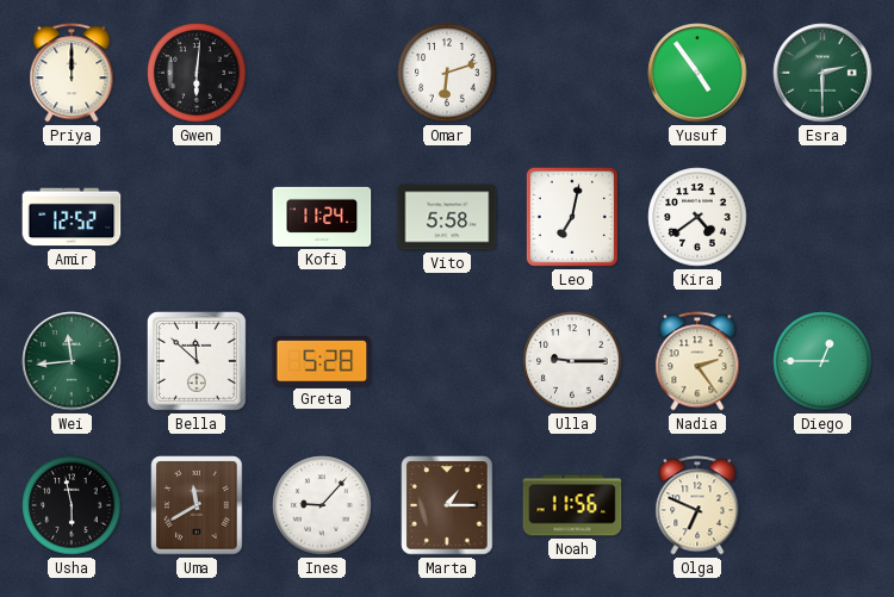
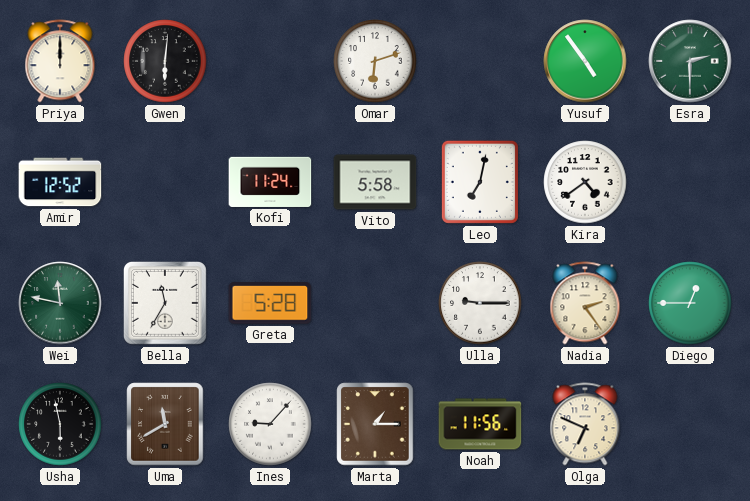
Wei: 11:44 -> 11:47 (60, 303)
Bella: 11:52 -> 11:35 (165, 303)
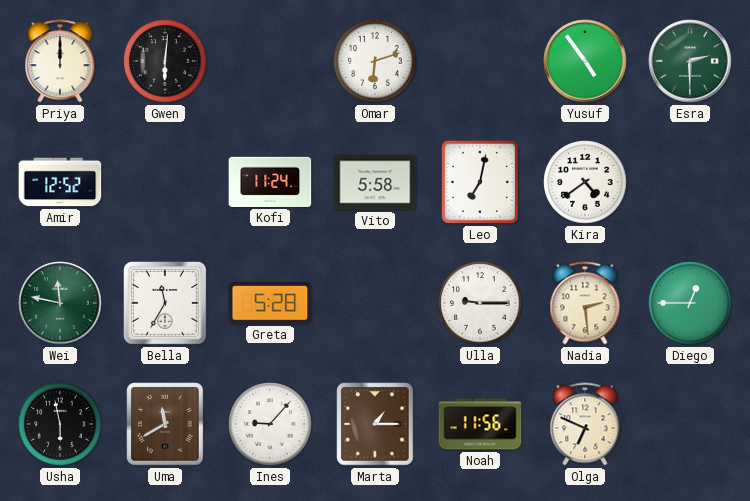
Nadia: 2:24 -> 2:29 (585, 303)
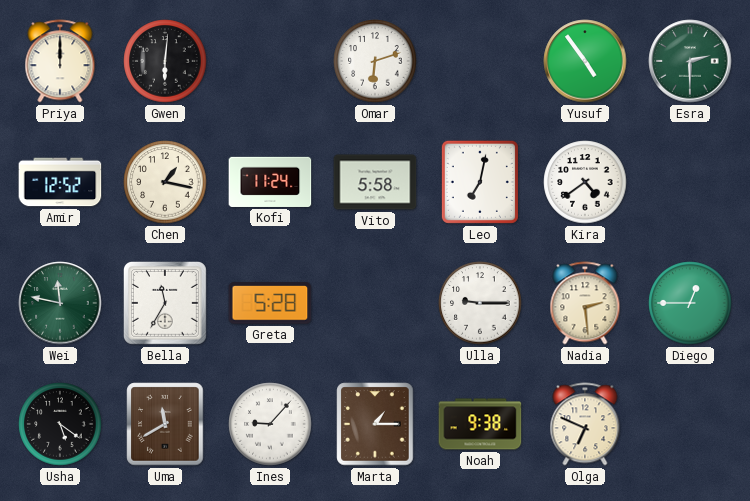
Chen: none -> 1:17 (165, 182)
Usha: 5:58 -> 5:21 (60, 424)
Noah: 11:56 -> 9:38 (480, 424)
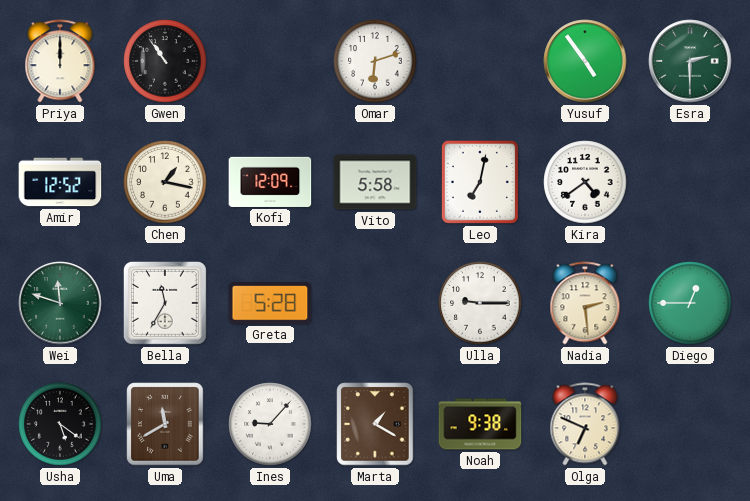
Gwen: 6:01 -> 10:54 (165, 61)
Kofi: 11:24 -> 12:09 (270, 182)
Wei: 11:47 -> 11:48 (60, 303)
Marta: 1:15 -> 1:20 (375, 424)
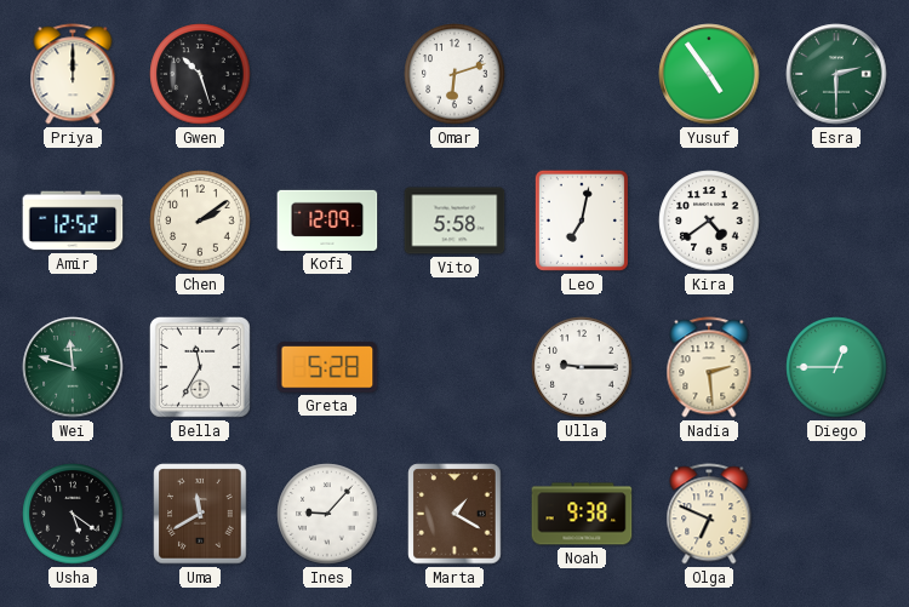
Gwen: 10:54 -> 10:27 (200, 74)
Chen: 1:17 -> 2:09 (200, 221)
